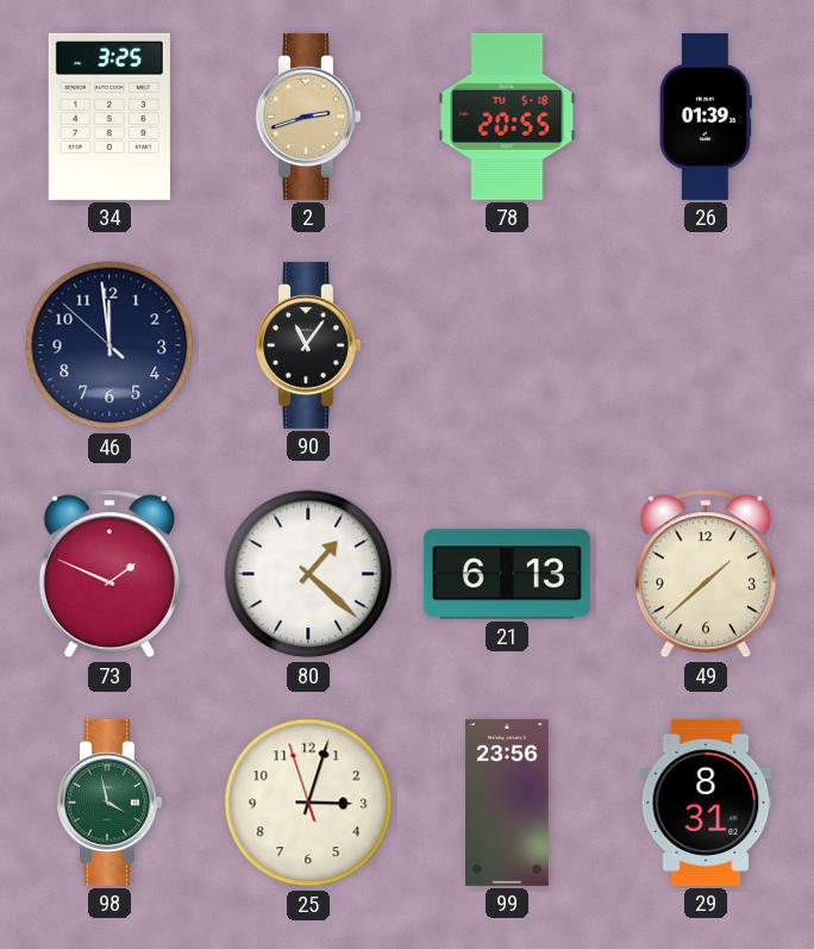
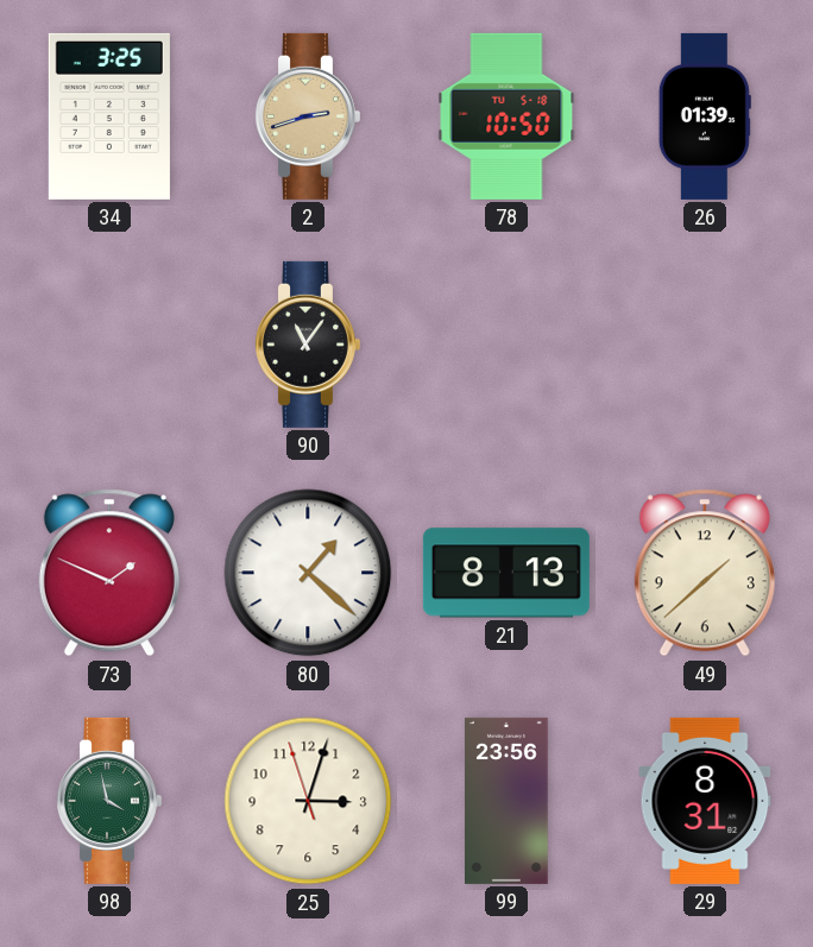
78: 20:55 -> 10:50 (506, 116)
46: 11:58 -> none (109, 345)
21: 6:13 -> 8:13 (506, 573)
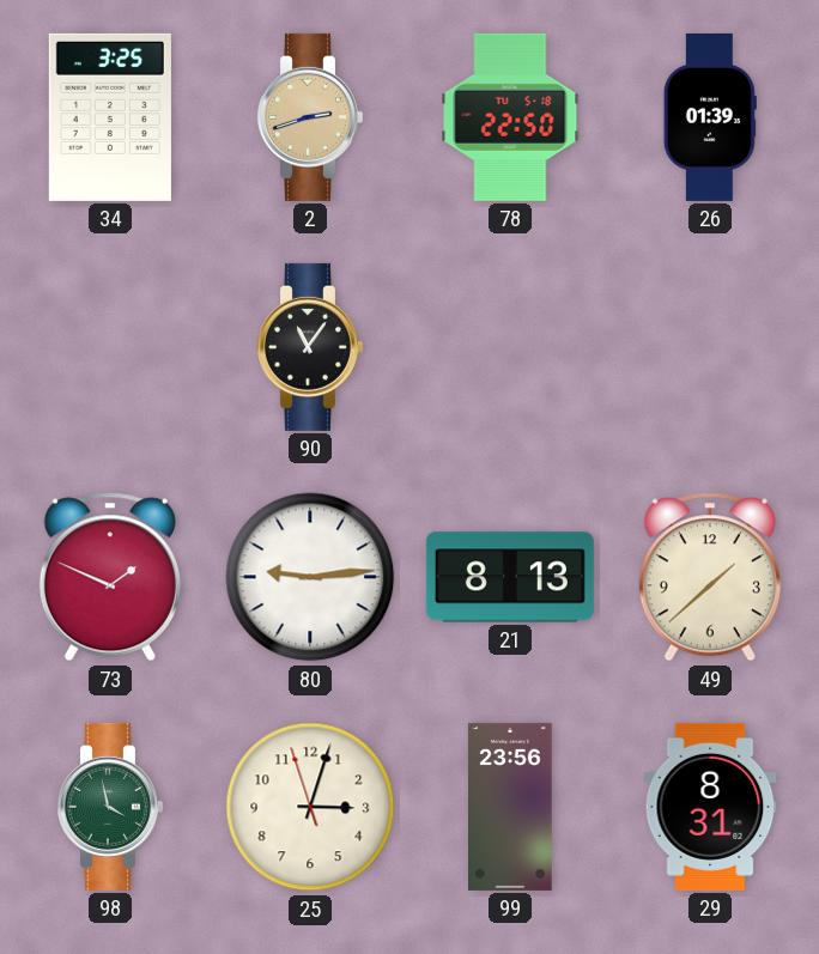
78: 10:50 -> 22:50 (510, 117)
80: 1:22 -> 9:14 (310, 577)
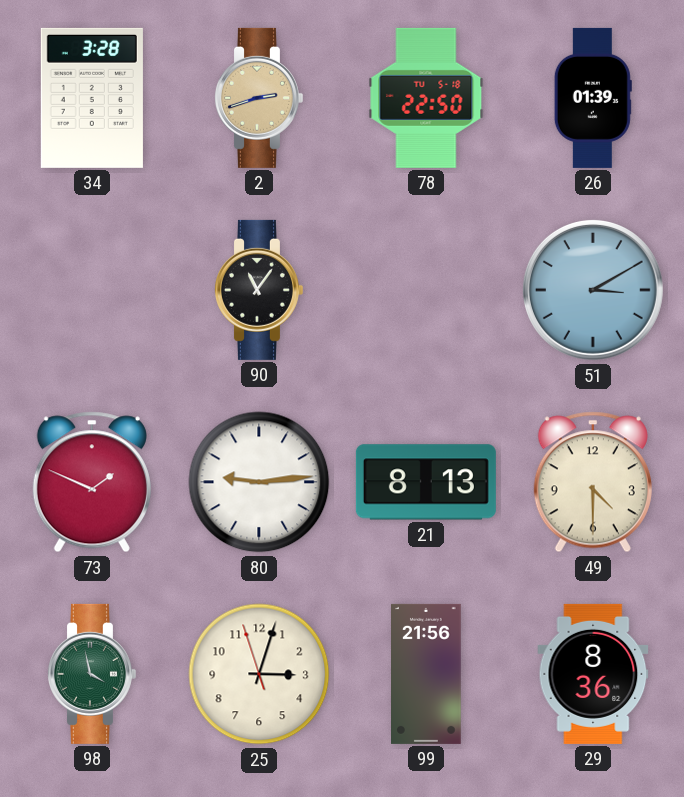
34: 3:25 -> 3:28 (92, 98)
51: none -> 3:10 (593, 290)
49: 1:38 -> 4:30 (593, 482)
99: 23:56 -> 21:56 (427, 674)
29: 8:31 -> 8:36 (593, 674)
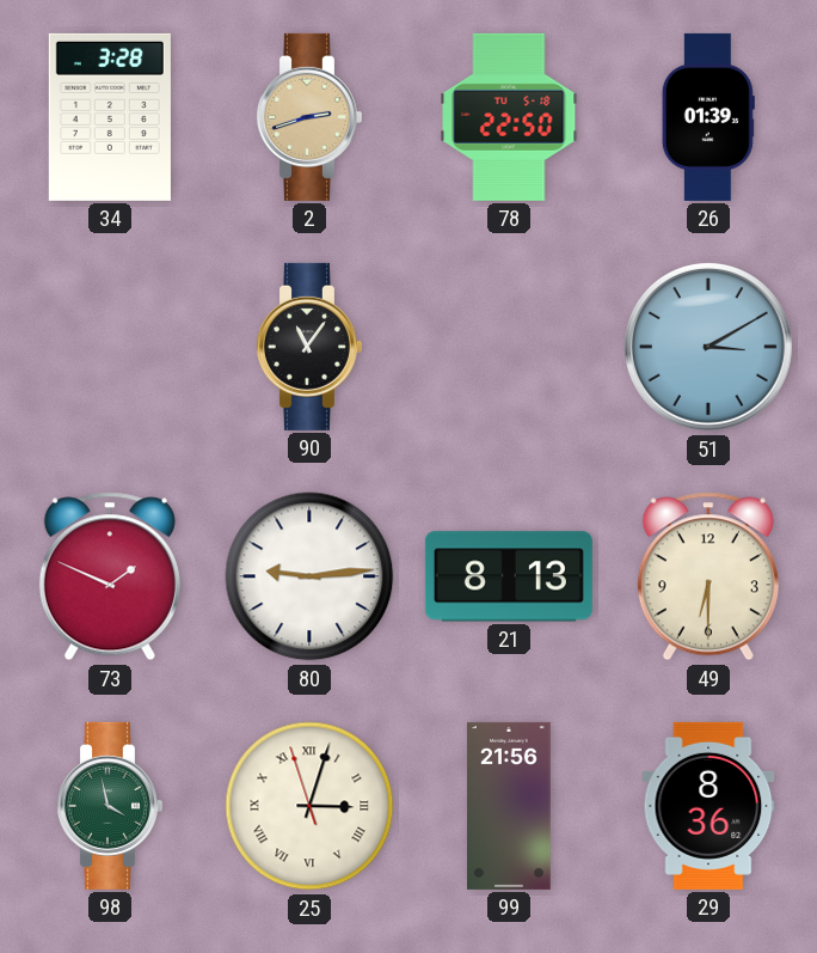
49: 4:30 -> 6:30 (708, 576)
25 numerals: Arabic -> Roman (309, 806)
